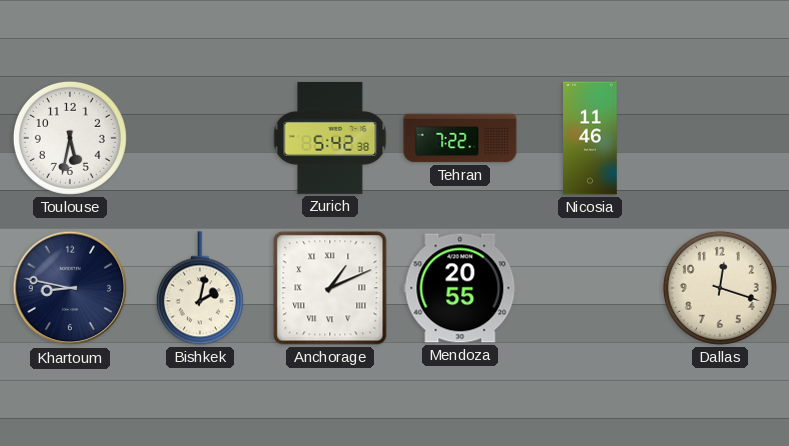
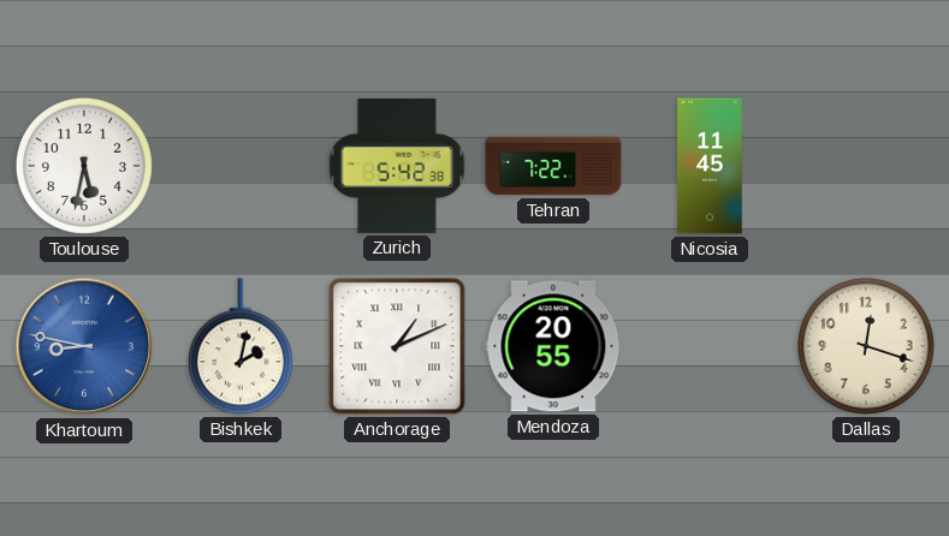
Nicosia: 11:46 -> 11:45 (710, 166)
Khartoum dial: navy -> blue (84, 346)
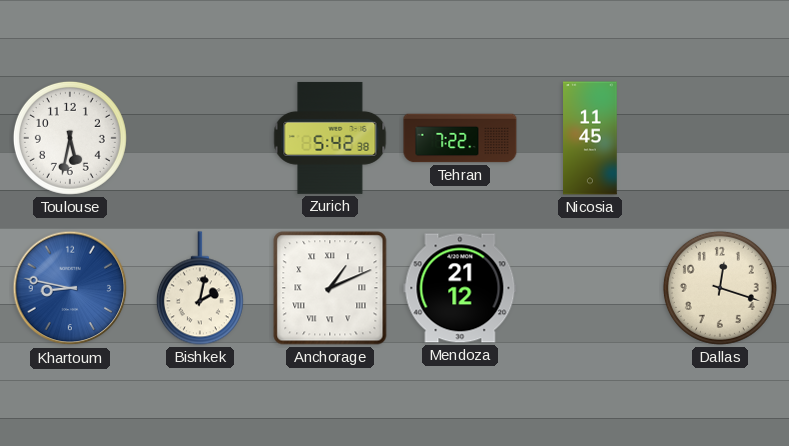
Mendoza: 20:55 -> 21:12 (460, 288)
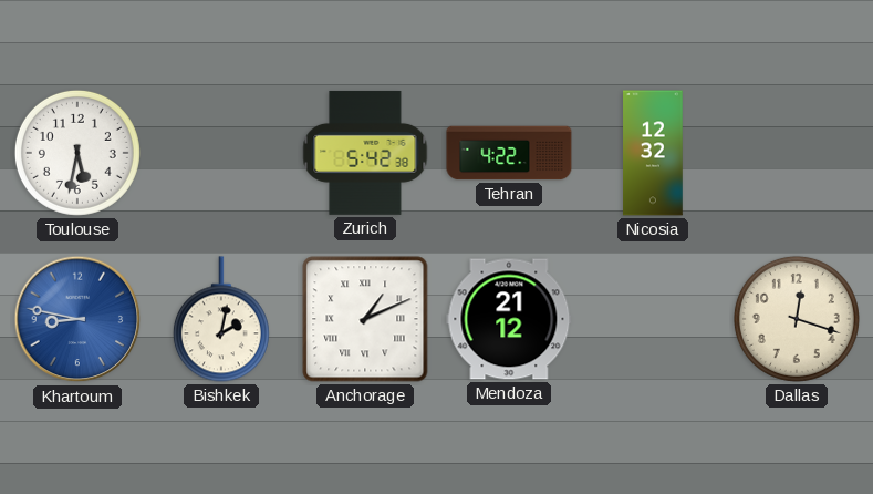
Tehran: 7:22 -> 4:22 (509, 153)
Nicosia: 11:45 -> 12:32 (653, 153)
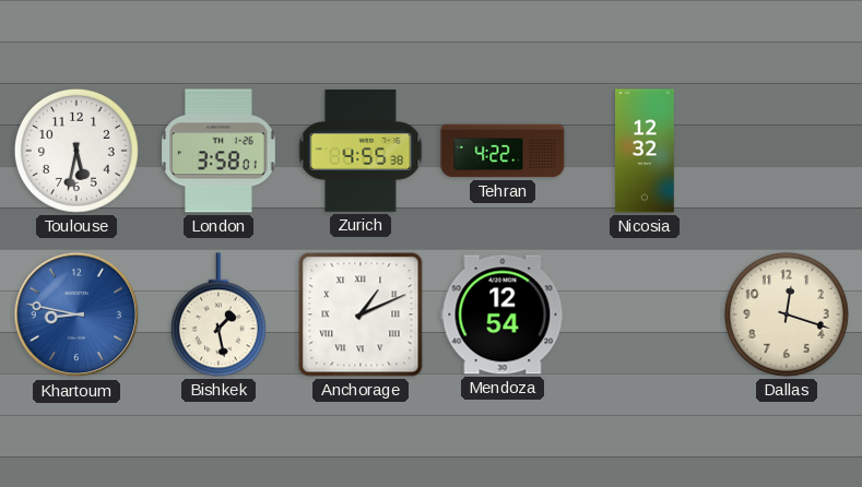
London: none -> 3:58 (220, 151)
Zurich: 5:42 -> 4:55 (361, 151)
Bishkek: 2:02 -> 1:28 (219, 314)
Mendoza: 21:12 -> 12:54 (503, 314)
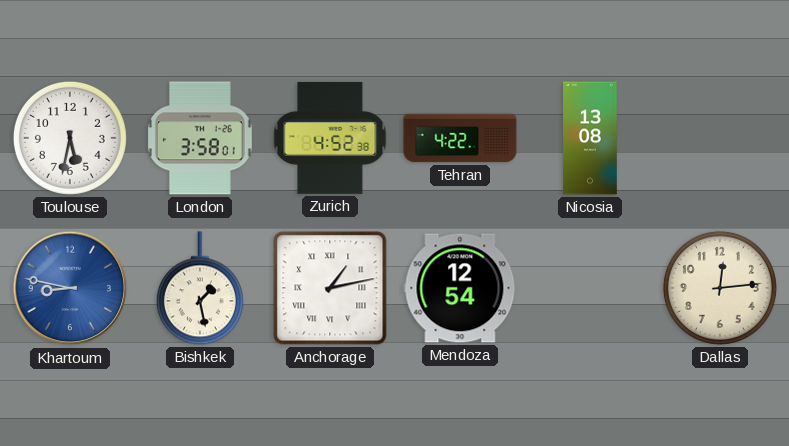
Zurich: 4:55 -> 4:52 (330, 138)
Nicosia: 12:32 -> 13:08 (590, 138)
Anchorage: 1:11 -> 1:13 (330, 288)
Dallas: 12:18 -> 12:14 (720, 288)
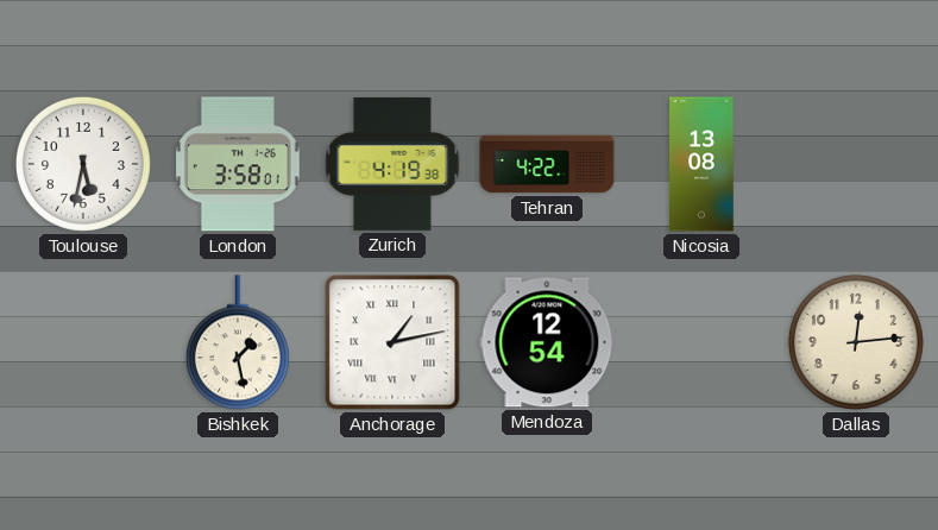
Zurich: 4:52 -> 4:19 (392, 164)
Khartoum: 8:47 -> none (70, 288)
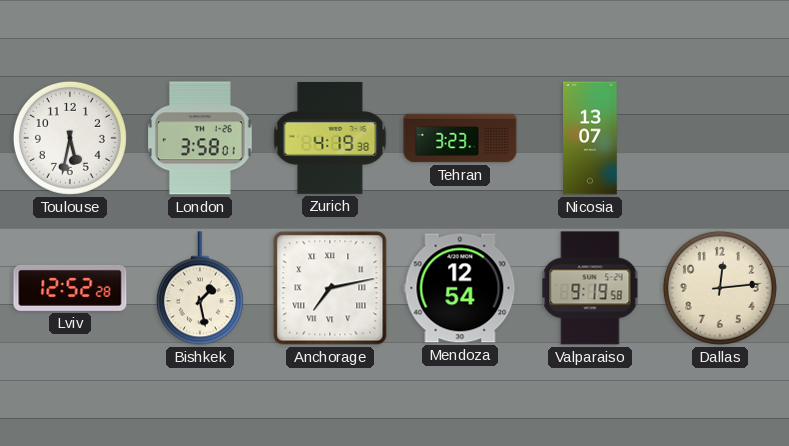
Tehran: 4:22 -> 3:23 (460, 138)
Nicosia: 13:08 -> 13:07 (590, 138)
Lviv: none -> 12:52 (70, 288)
Anchorage: 1:13 -> 7:13 (330, 288)
Valparaiso: none -> 9:19 (590, 288)
